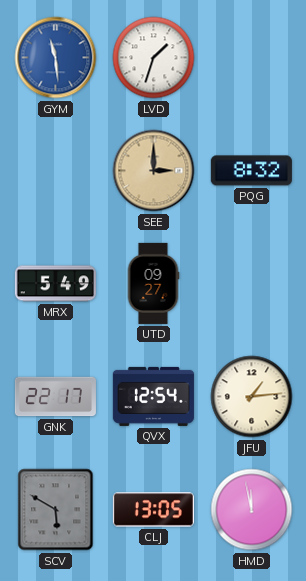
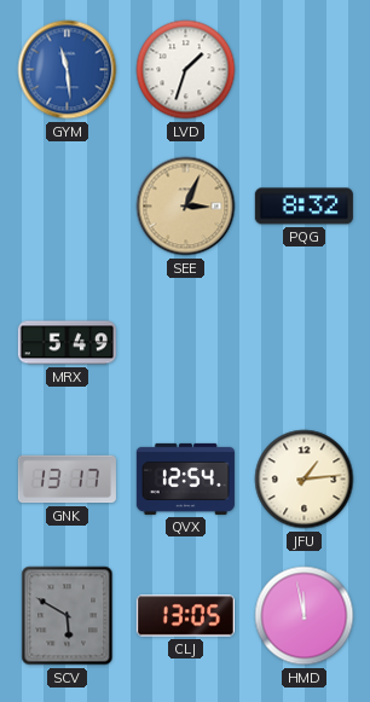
SEE: 3:00 -> 3:04 (186, 207)
UTD: 09:27 -> none (153, 283)
GNK: 22:17 -> 13:17 (67, 480)
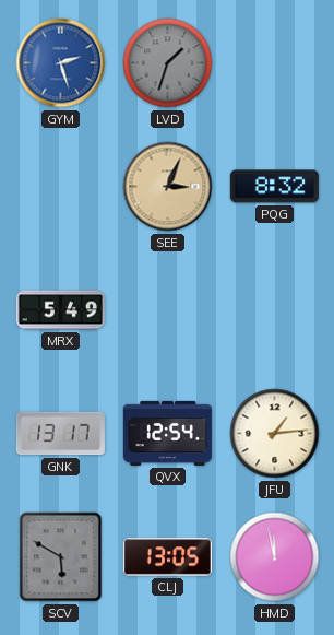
GYM: 11:29 -> 2:27 (61, 63)
LVD dial: white -> grey (168, 63)
